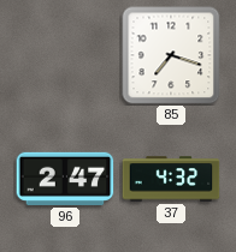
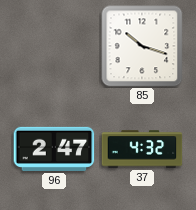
85: 7:18 -> 10:18 (142, 46)
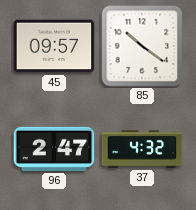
45: none -> 09:57 (54, 46)
85: 10:18 -> 10:21 (142, 46)
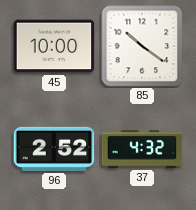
45: 09:57 -> 10:00 (54, 46)
96: 2:47 -> 2:52 (54, 149)
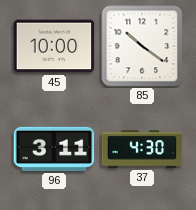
96: 2:52 -> 3:11 (54, 149)
37: 4:32 -> 4:30 (142, 149)
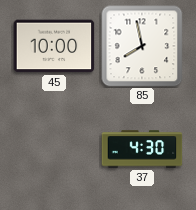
85: 10:21 -> 7:58 (142, 46)
96: 3:11 -> none (54, 149)
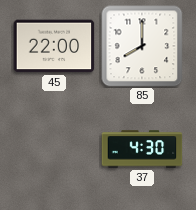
45: 10:00 -> 22:00 (54, 46)
85: 7:58 -> 8:00 (142, 46)
